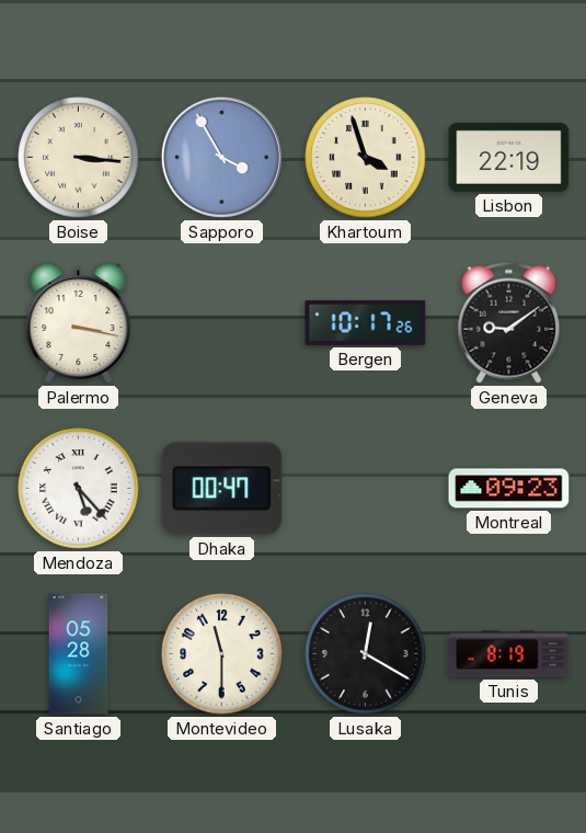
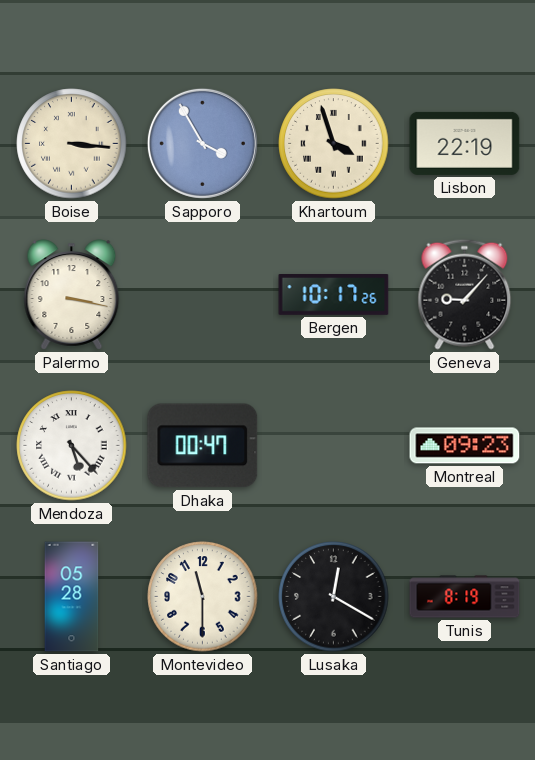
Geneva: 9:09 -> 9:07 (465, 294)
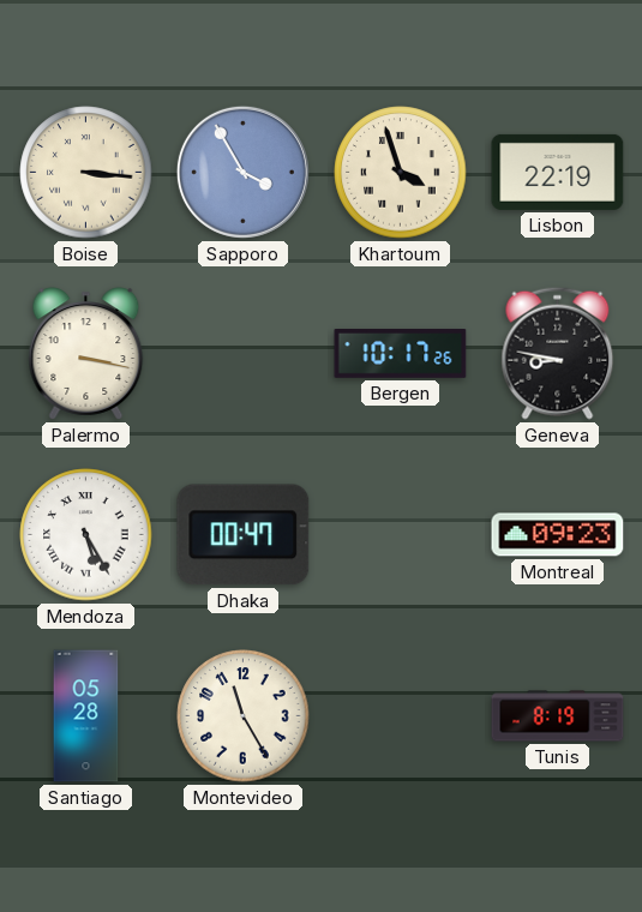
Geneva: 9:07 -> 8:47 (558, 353)
Mendoza: 5:23 -> 5:25 (86, 535)
Montevideo: 11:30 -> 11:25 (244, 716)
Lusaka: 12:20 -> none (334, 597)
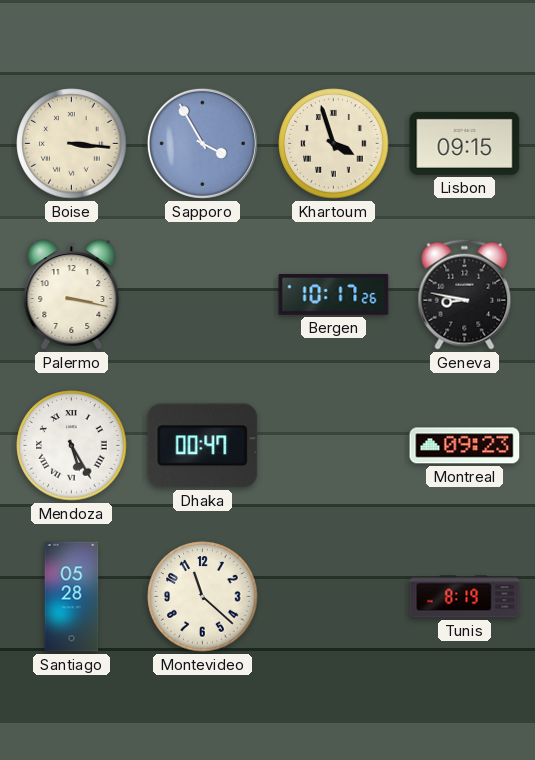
Lisbon: 22:19 -> 09:15 (465, 143)
Montevideo: 11:25 -> 11:22 (203, 597)
